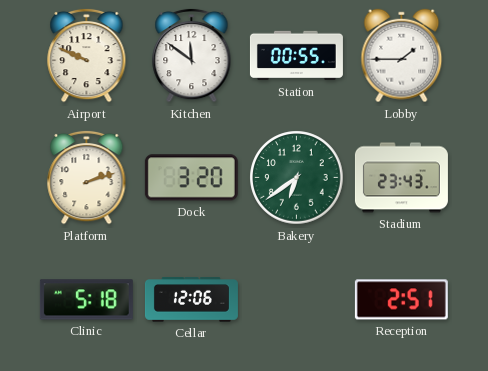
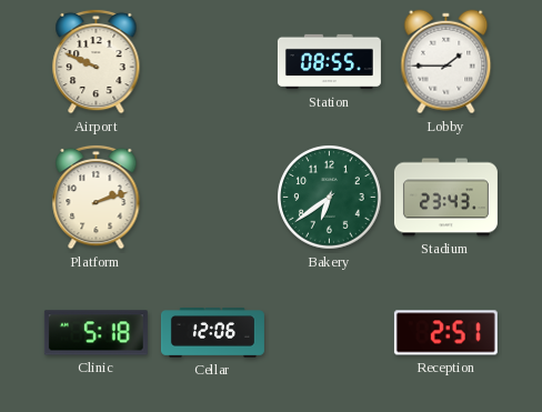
Kitchen: 11:51 -> none (192, 55)
Station: 00:55 -> 08:55 (329, 62)
Dock: 3:20 -> none (191, 178)
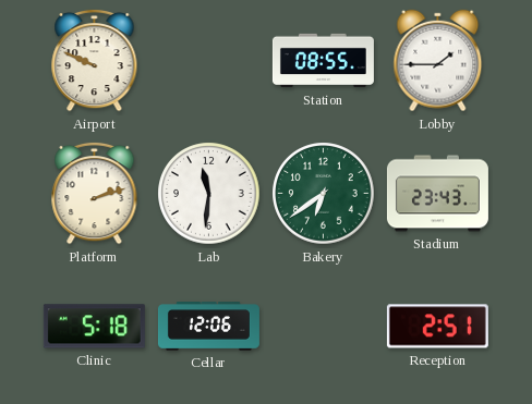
Lab: none -> 11:31 (209, 194)
